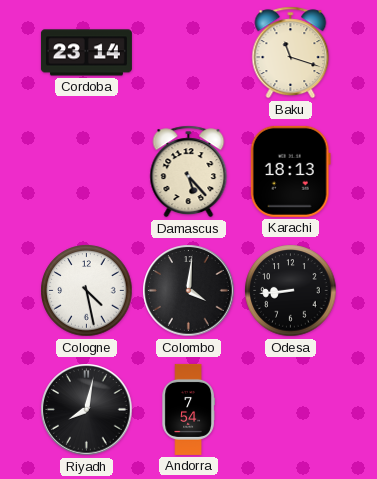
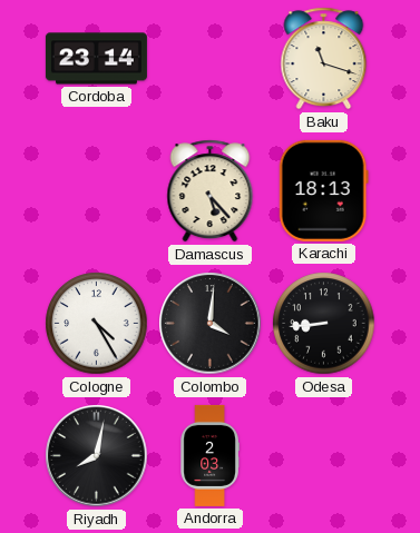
Cologne: 4:28 -> 4:25 (97, 324)
Andorra: 7:54 -> 2:03 (209, 455)
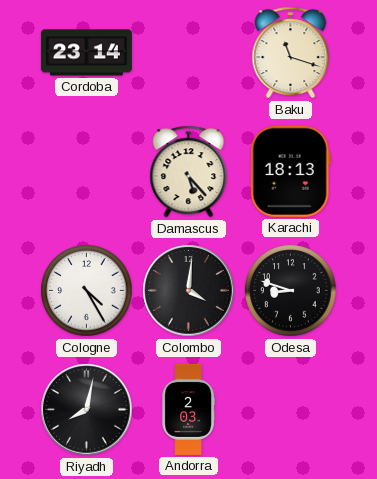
Odesa: 8:44 -> 8:48 (291, 291)
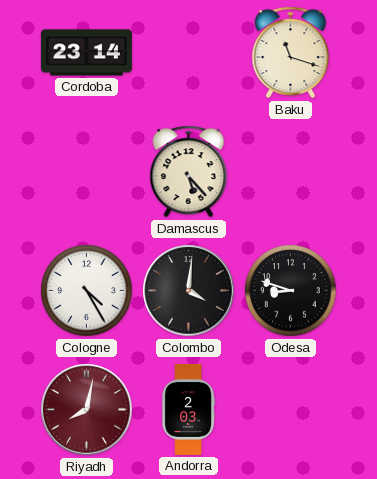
Karachi: 18:13 -> none (290, 171)
Riyadh dial: black -> burgundy (87, 410)
